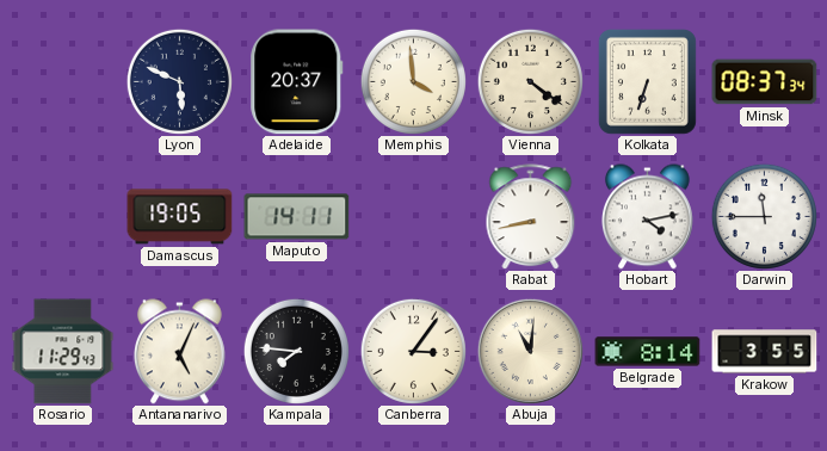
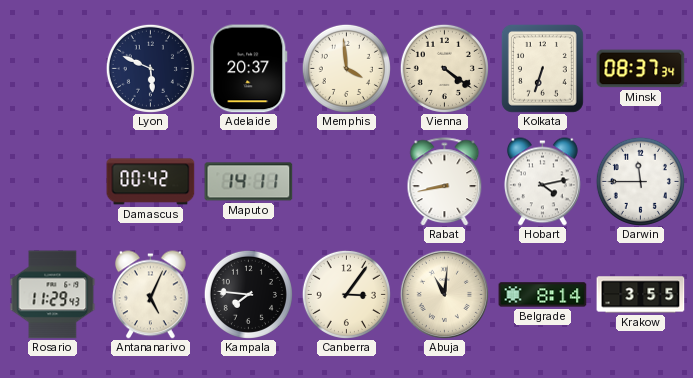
Damascus: 19:05 -> 00:42 (151, 182)
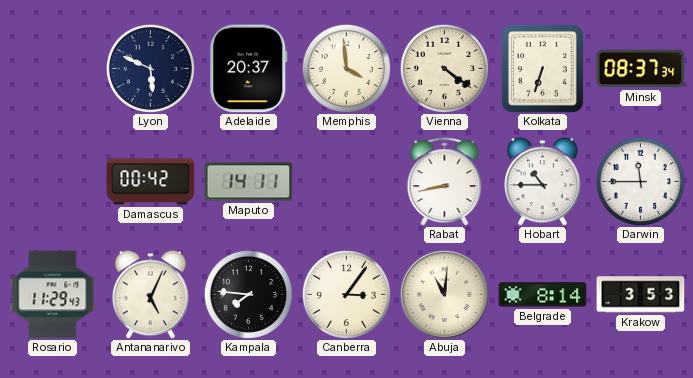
Hobart: 4:13 -> 10:45 (542, 182)
Krakow: 3:55 -> 3:53 (641, 295)
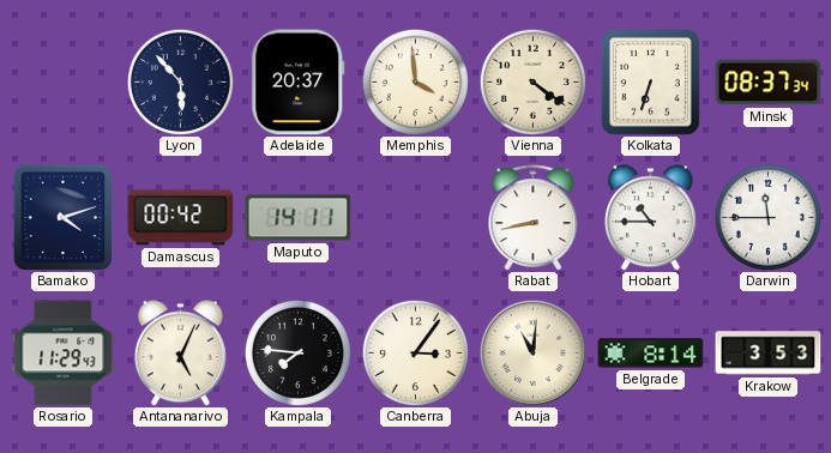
Lyon: 5:49 -> 5:53 (180, 81)
Bamako: none -> 4:12 (64, 217)
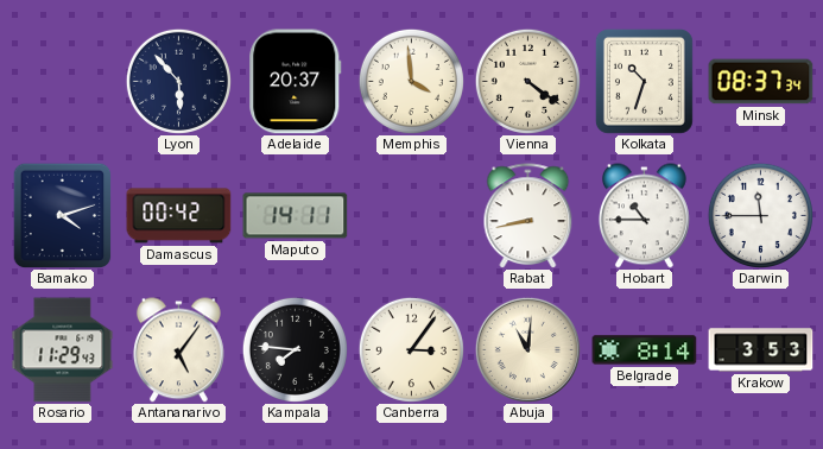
Kolkata: 6:33 -> 10:33 (644, 81)
Antananarivo: 5:04 -> 5:06 (178, 350)
